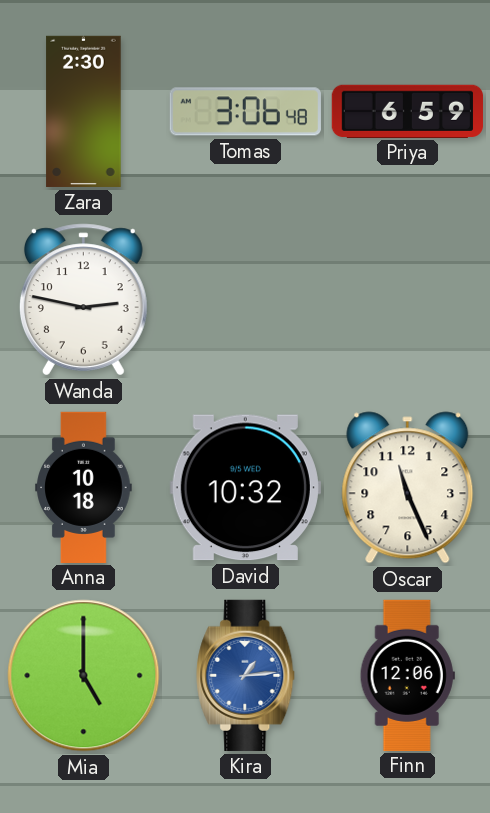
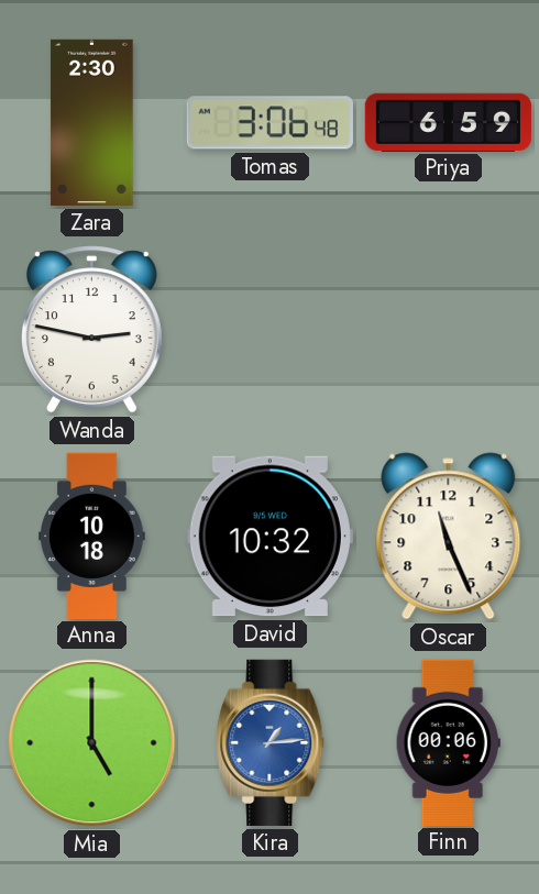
Finn: 12:06 -> 00:06 (448, 742)
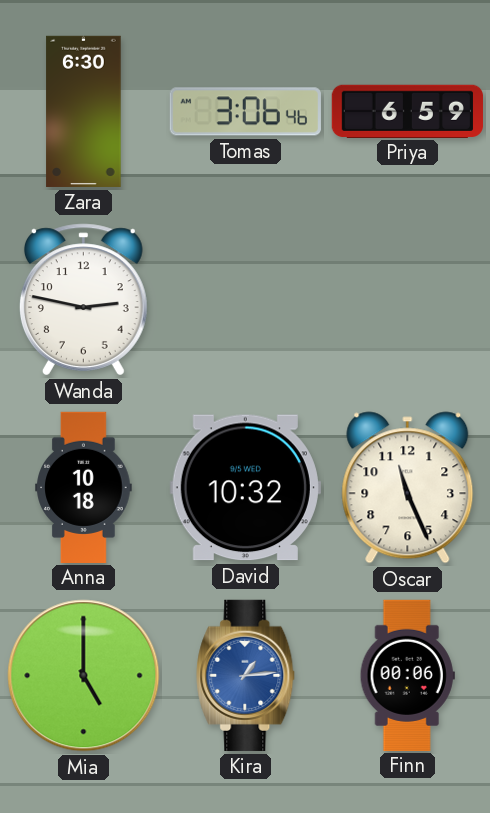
Zara: 2:30 -> 6:30 (84, 111)
Tomas: 3:06:48 -> 3:06:46 (245, 112)
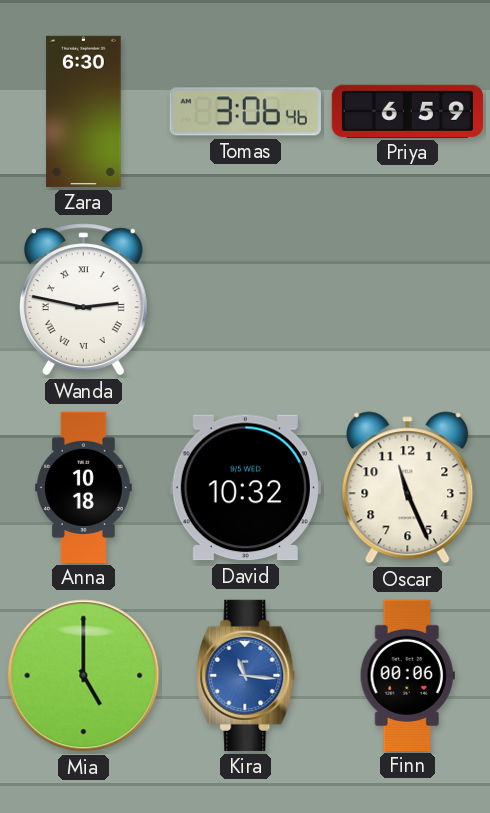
Wanda numerals: Arabic -> Roman (83, 300)
Kira: 1:14 -> 11:16 (246, 675)
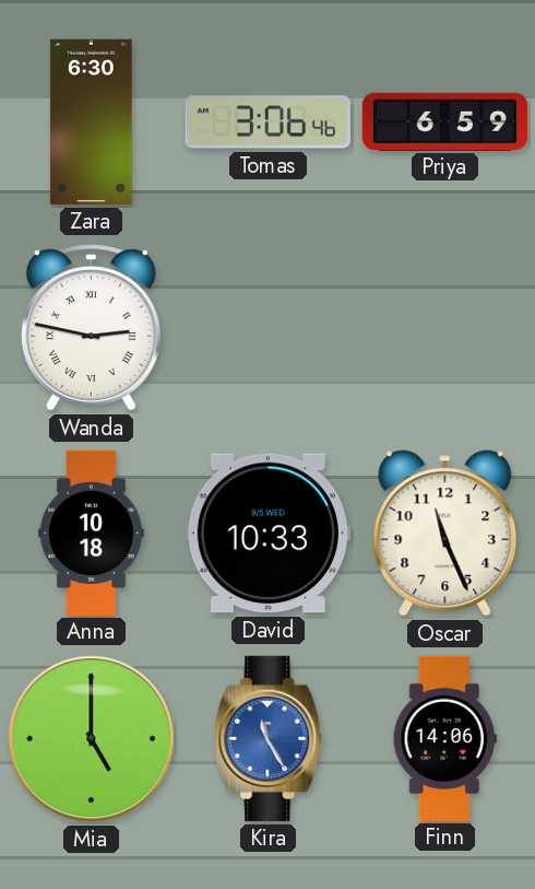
David: 10:32 -> 10:33 (267, 534)
Kira: 11:16 -> 11:25 (269, 738)
Finn: 00:06 -> 14:06 (444, 738)
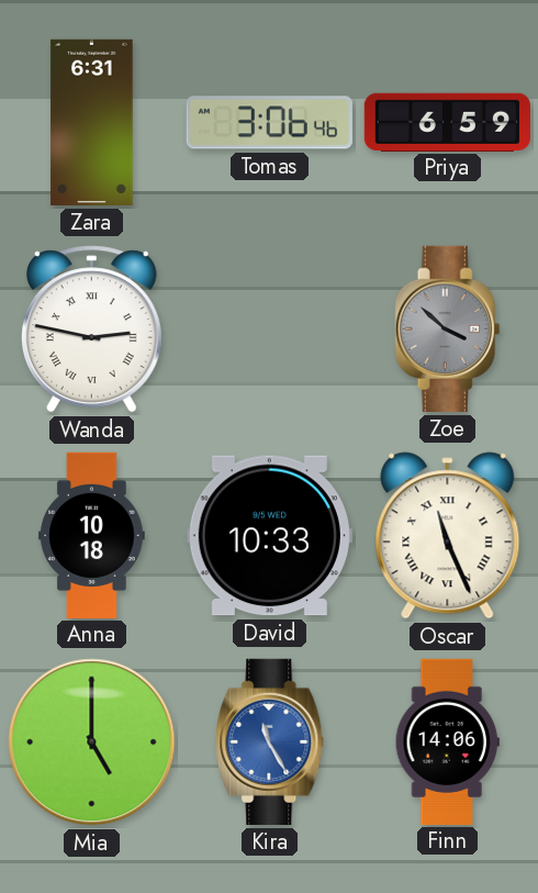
Zara: 6:30 -> 6:31 (92, 122)
Zoe: none -> 3:52 (448, 328)
Oscar numerals: Arabic -> Roman (448, 536)
